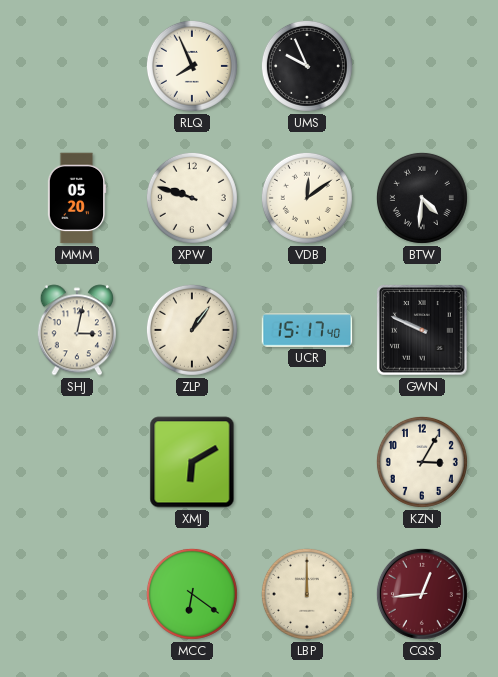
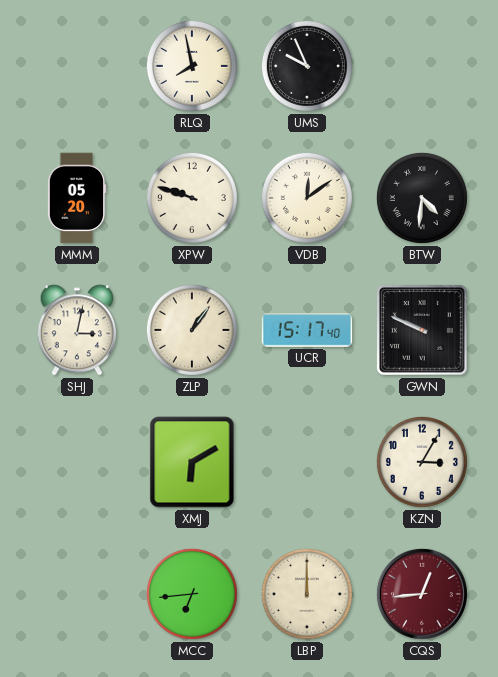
RLQ: 7:56 -> 7:58 (192, 66)
MCC: 6:21 -> 6:44 (192, 594)
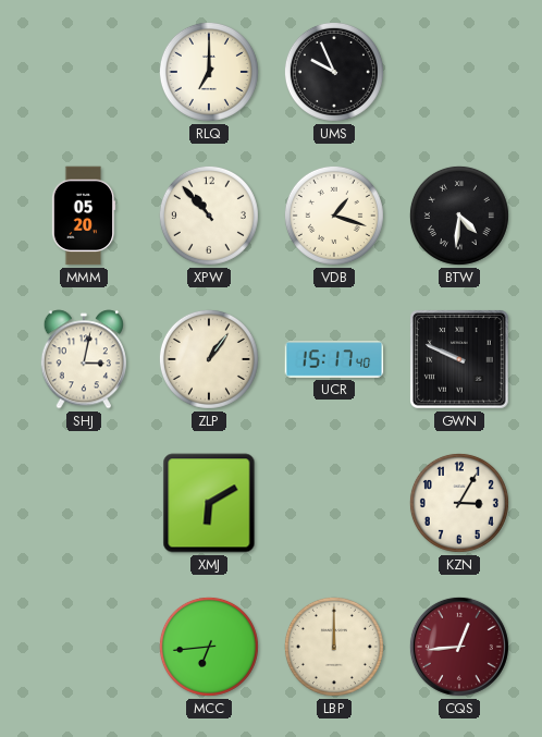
RLQ: 7:58 -> 7:00 (209, 72)
XPW: 9:48 -> 10:53 (209, 216)
VDB: 12:09 -> 1:18 (334, 216)
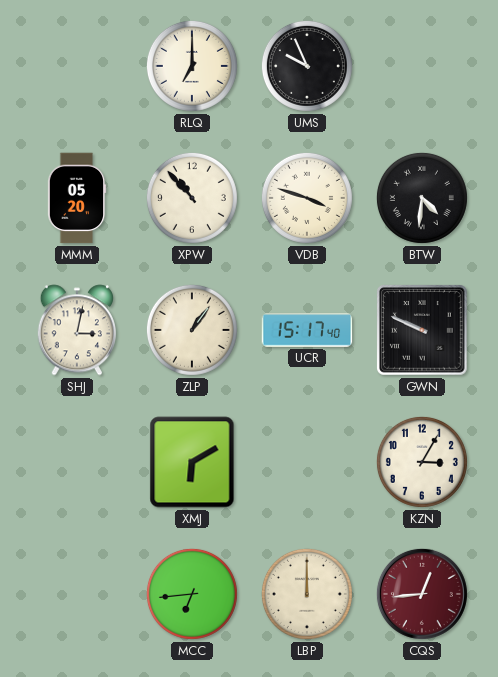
VDB: 1:18 -> 3:48 (307, 198)
